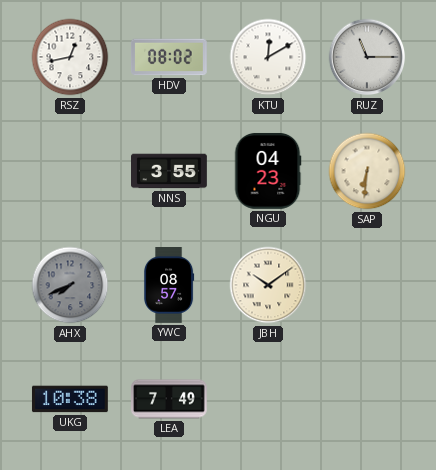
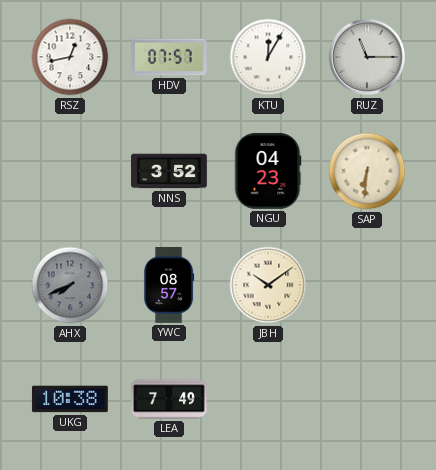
HDV: 08:02 -> 07:57 (169, 57)
KTU: 12:10 -> 12:05 (268, 57)
NNS: 3:55 -> 3:52 (170, 171)
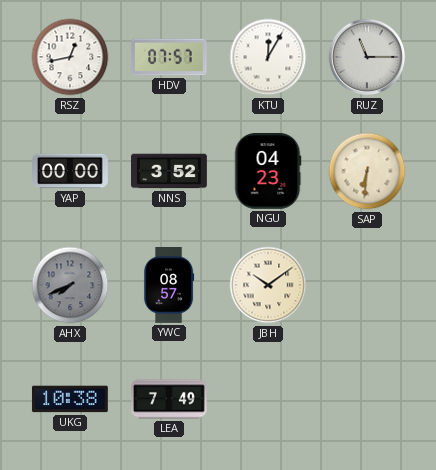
YAP: none -> 00:00 (71, 171)
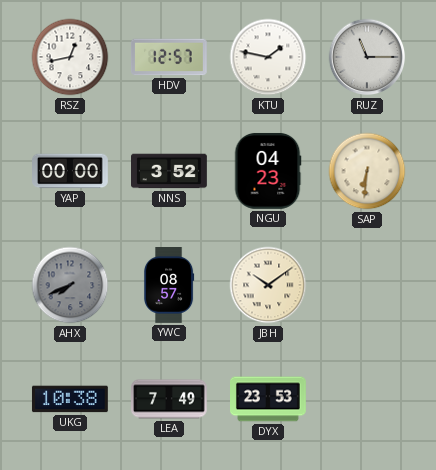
HDV: 07:57 -> 12:57 (169, 57)
KTU: 12:05 -> 1:47 (268, 57)
DYX: none -> 23:53 (269, 399)
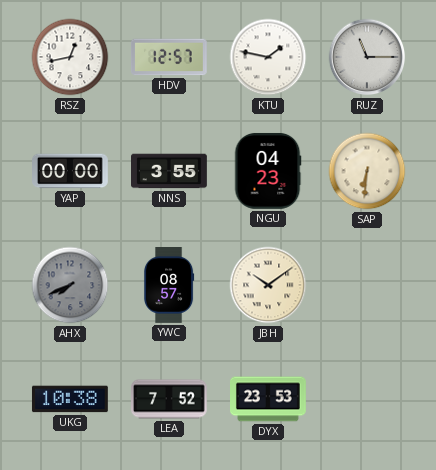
NNS: 3:52 -> 3:55 (170, 171)
LEA: 7:49 -> 7:52 (170, 399)
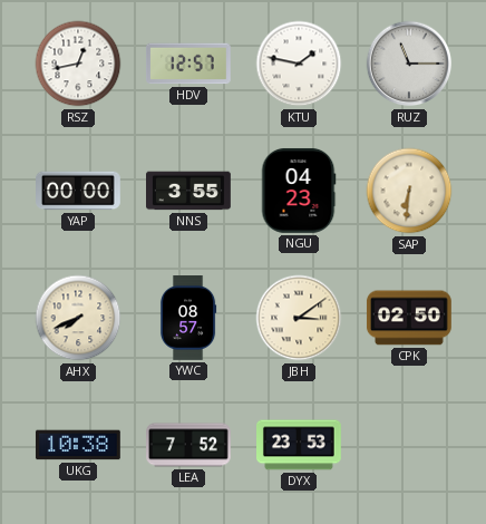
AHX dial: grey -> cream (78, 318)
JBH: 10:09 -> 3:09 (299, 318)
CPK: none -> 02:50 (409, 318)
